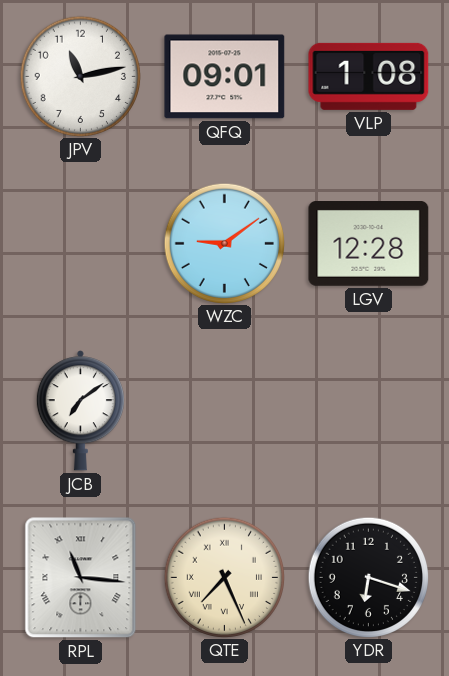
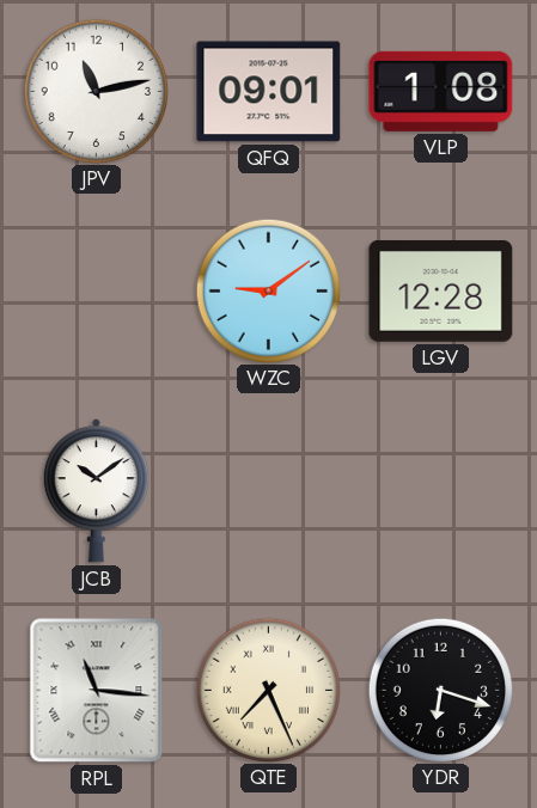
JCB: 7:09 -> 10:09 (96, 491)
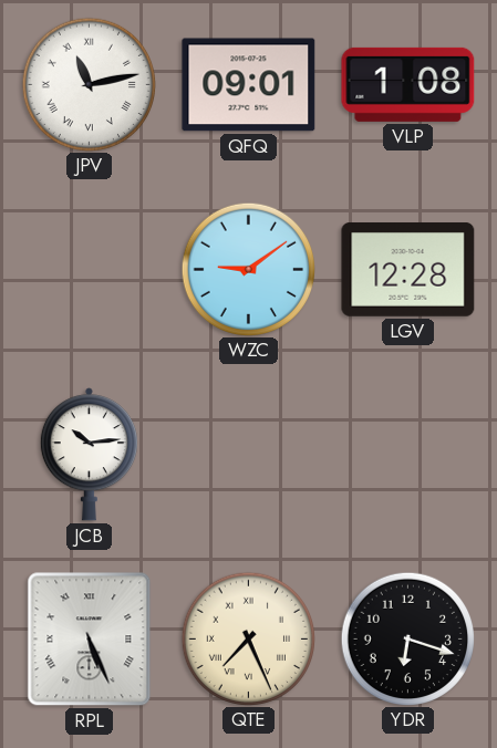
JPV numerals: Arabic -> Roman (89, 84)
JCB: 10:09 -> 10:14 (89, 455)
RPL: 11:16 -> 5:26 (90, 640)
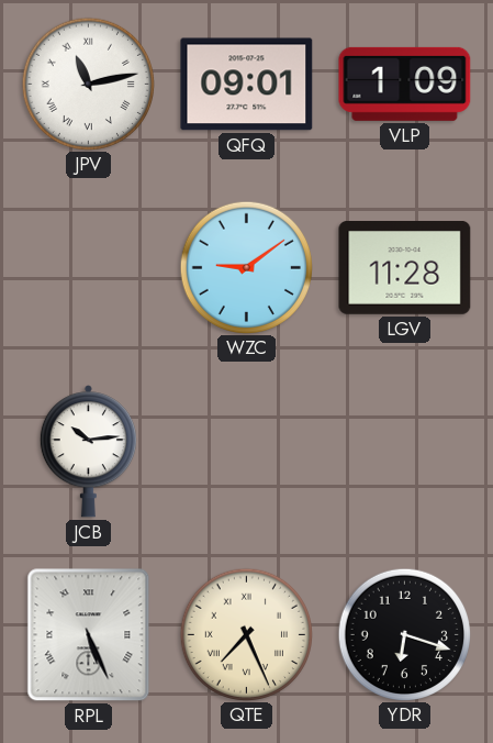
VLP: 1:08 -> 1:09 (405, 84)
LGV: 12:28 -> 11:28 (405, 268)
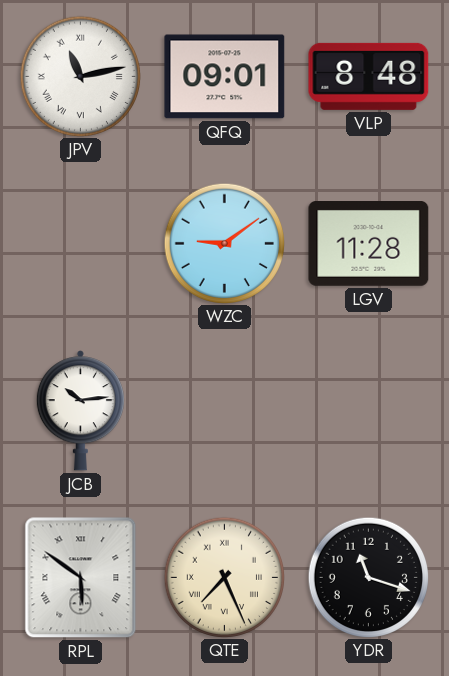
VLP: 1:09 -> 8:48 (369, 76)
RPL: 5:26 -> 5:51 (81, 578)
YDR: 6:18 -> 11:18 (368, 577)
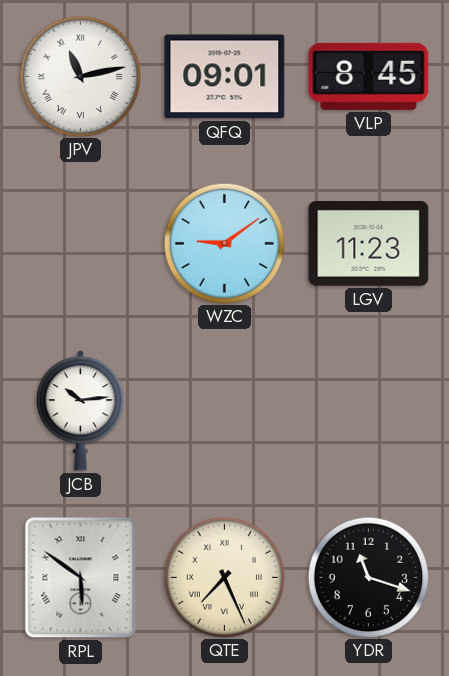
VLP: 8:48 -> 8:45 (369, 76)
LGV: 11:28 -> 11:23 (369, 244)
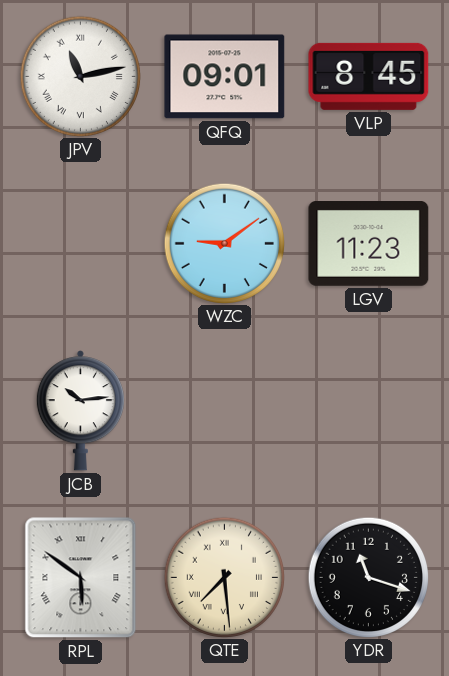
QTE: 7:26 -> 7:29 (224, 577)
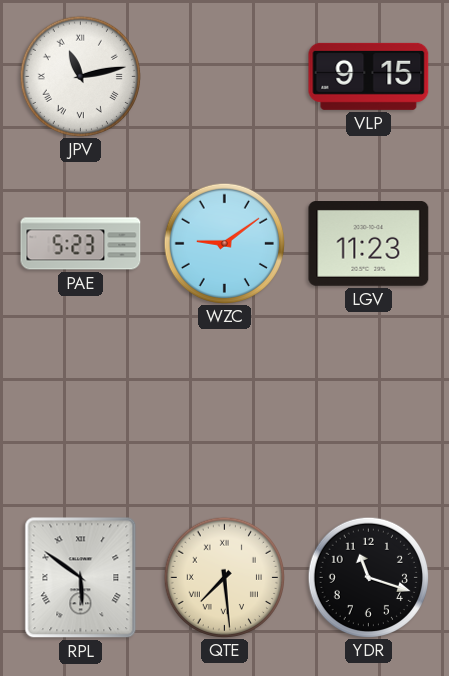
QFQ: 09:01 -> none (225, 77)
VLP: 8:45 -> 9:15 (369, 76)
PAE: none -> 5:23 (81, 244)
JCB: 10:14 -> none (80, 411)
